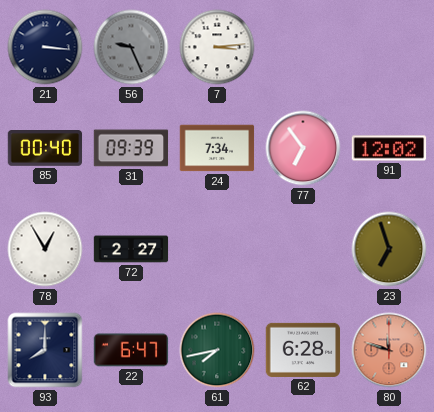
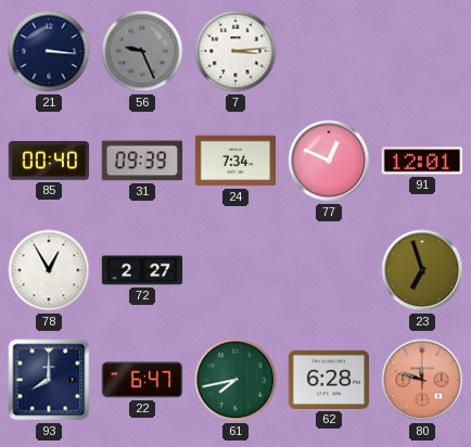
77: 6:54 -> 12:49 (329, 161)
91: 12:02 -> 12:01 (422, 161)
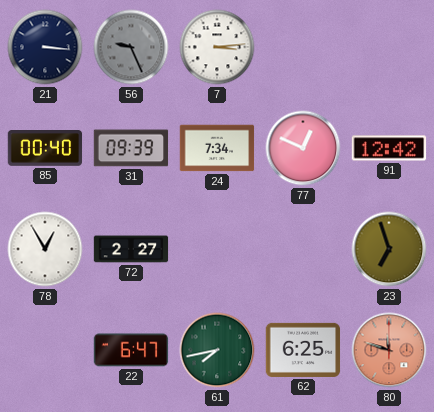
91: 12:01 -> 12:42 (389, 148)
93: 8:00 -> none (49, 380)
62: 6:28 -> 6:25 (303, 350)
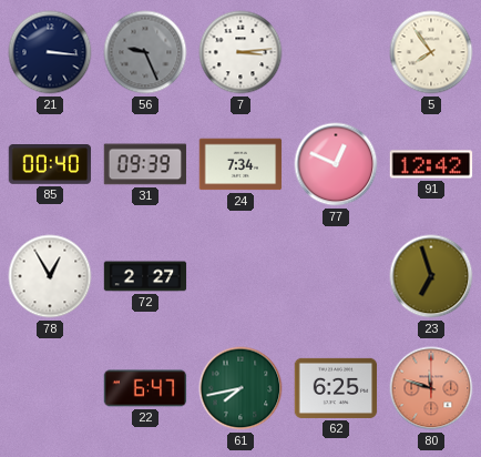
5: none -> 7:54 (431, 52)
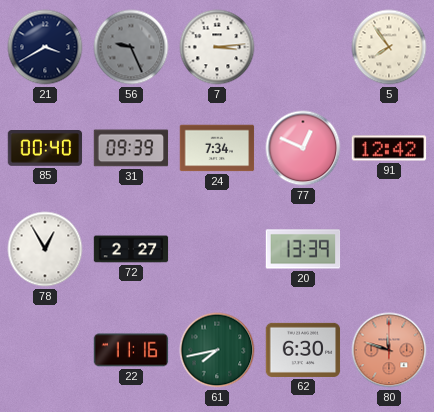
21: 3:16 -> 3:40 (45, 47)
20: none -> 13:39 (303, 249)
23: 6:57 -> none (431, 276)
22: 6:47 -> 11:16 (131, 350)
62: 6:25 -> 6:30 (303, 350)
